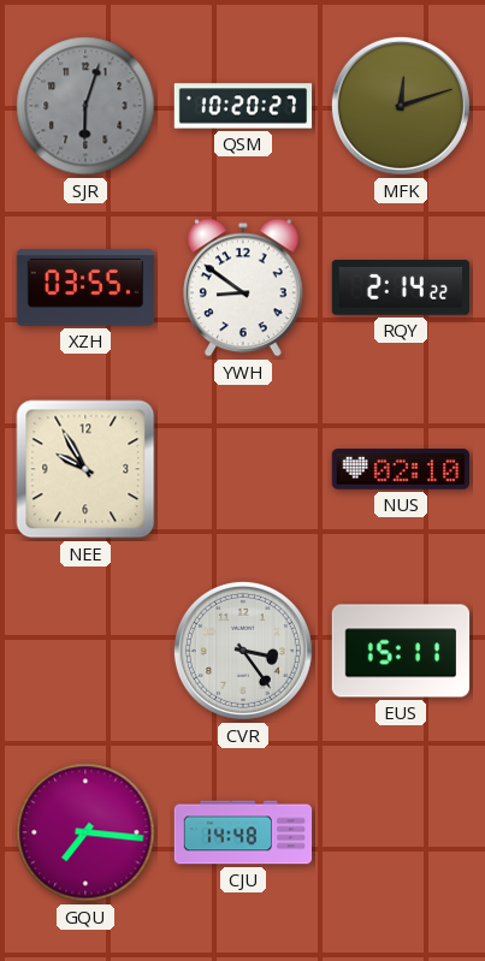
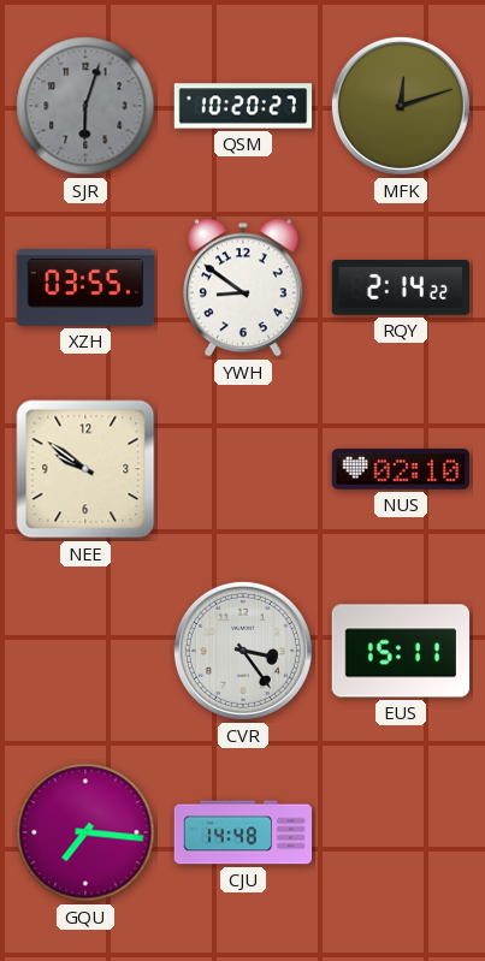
NEE: 9:55 -> 9:51 (85, 469)
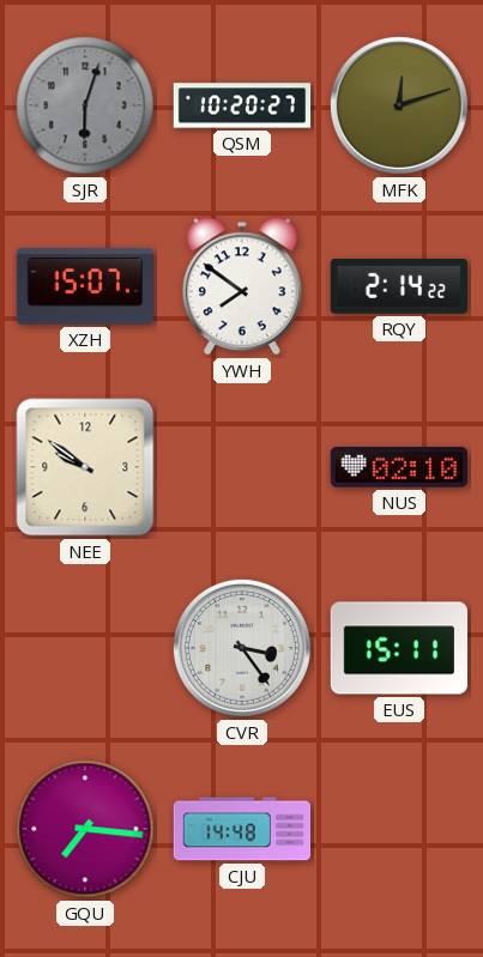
XZH: 03:55 -> 15:07 (84, 286)
YWH: 8:51 -> 7:51 (243, 286)
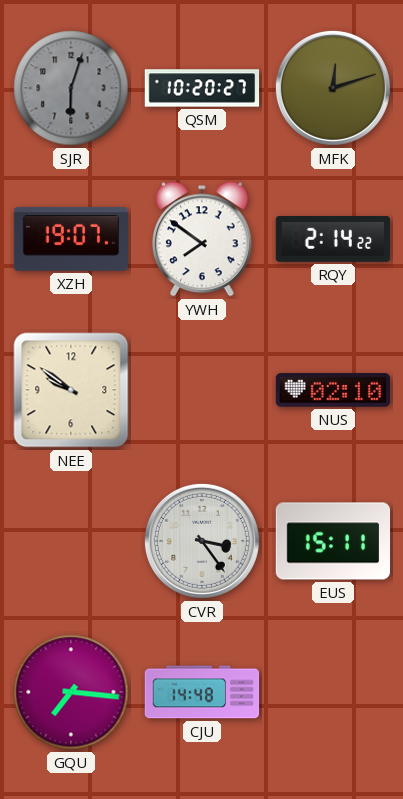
XZH: 15:07 -> 19:07 (70, 239)
